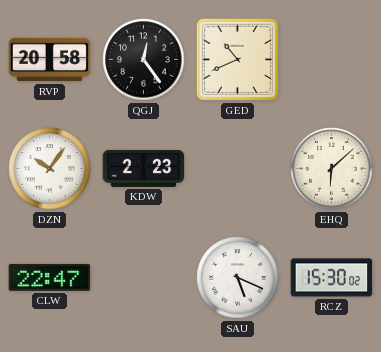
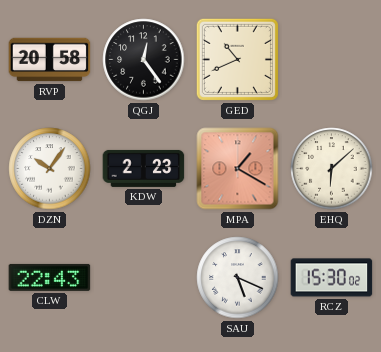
MPA: none -> 1:20 (238, 169)
CLW: 22:47 -> 22:43 (50, 277)
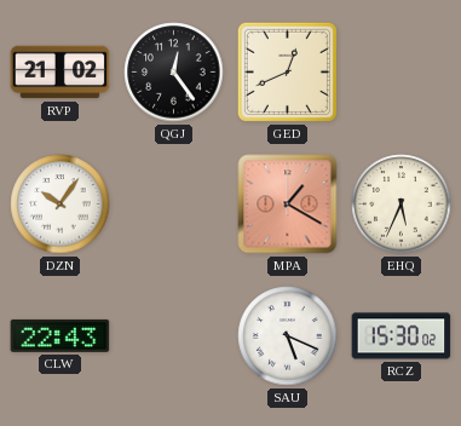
RVP: 20:58 -> 21:02 (60, 73)
GED: 10:41 -> 12:41 (287, 71)
KDW: 2:23 -> none (144, 168)
EHQ: 6:08 -> 5:34 (402, 205)
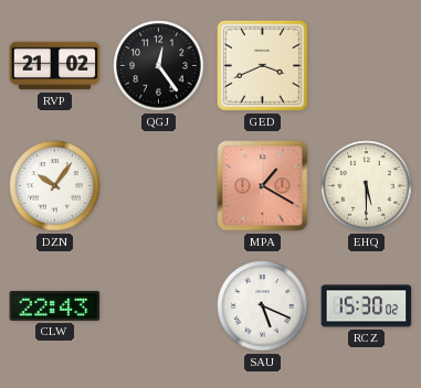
GED: 12:41 -> 3:41 (262, 65)
EHQ: 5:34 -> 5:30 (367, 186)
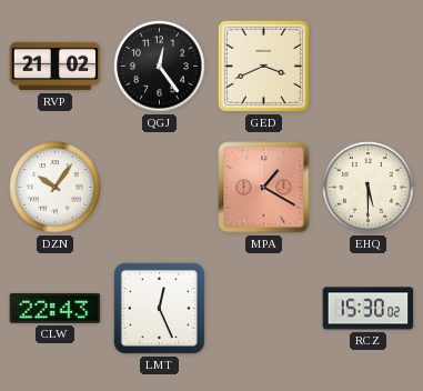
LMT: none -> 12:26 (159, 308)
SAU: 5:19 -> none (263, 306)
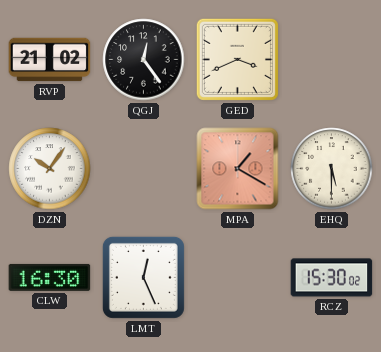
CLW: 22:43 -> 16:30 (50, 277)
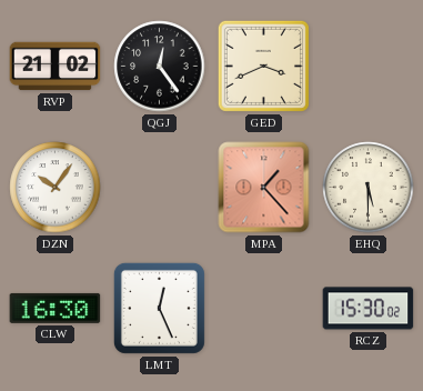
MPA: 1:20 -> 1:23 (264, 188)
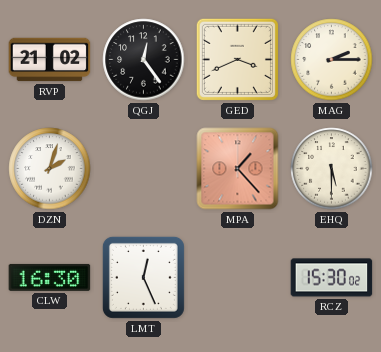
MAG: none -> 2:15 (332, 60)
DZN: 10:06 -> 2:03 (50, 169)
